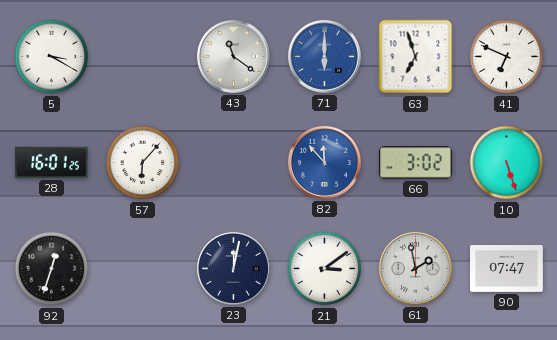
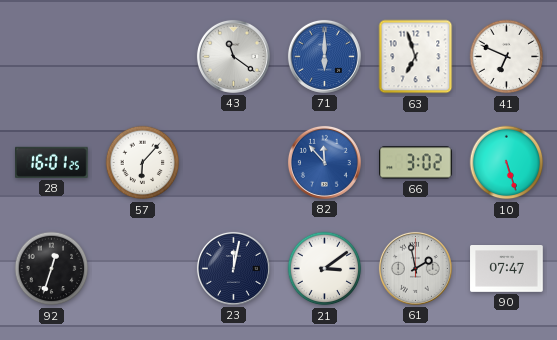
5: 3:20 -> none (52, 57)
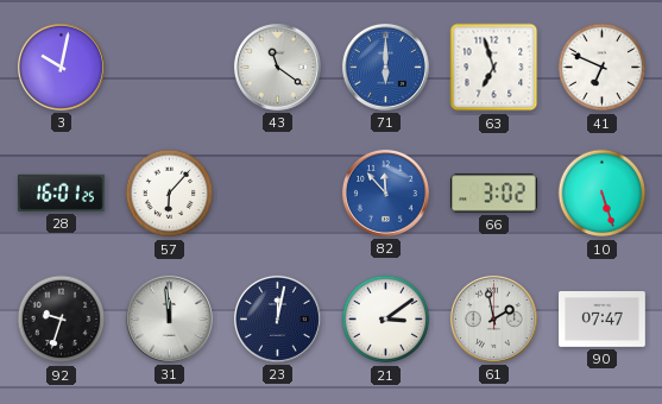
3: none -> 10:02 (61, 67)
92: 12:33 -> 9:33 (62, 320)
31: none -> 11:59 (169, 318)
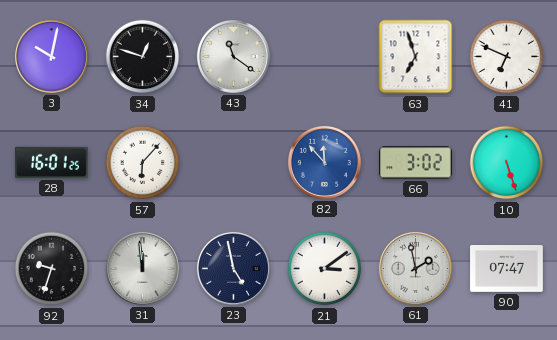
34: none -> 12:48 (143, 57)
71: 6:00 -> none (385, 67)
23: 12:02 -> 4:58 (233, 268)
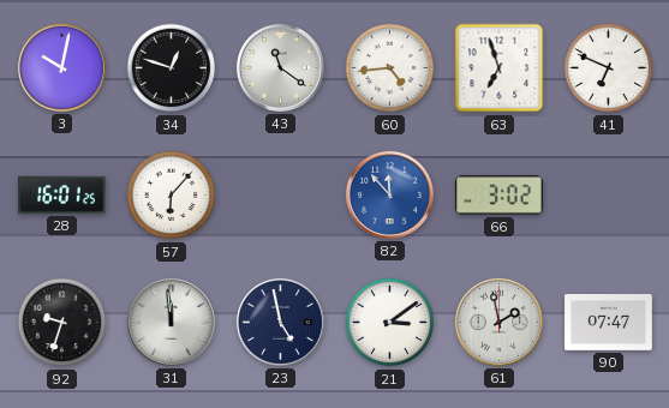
60: none -> 4:44 (390, 68)
10: 5:27 -> none (507, 163)
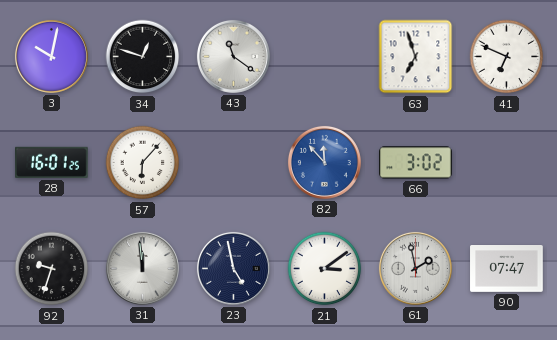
60: 4:44 -> none (390, 68)
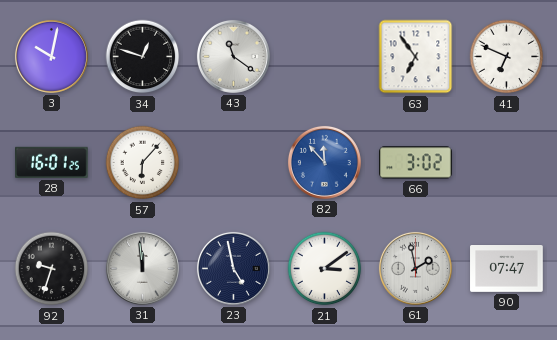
63: 6:57 -> 6:54 (416, 57)
